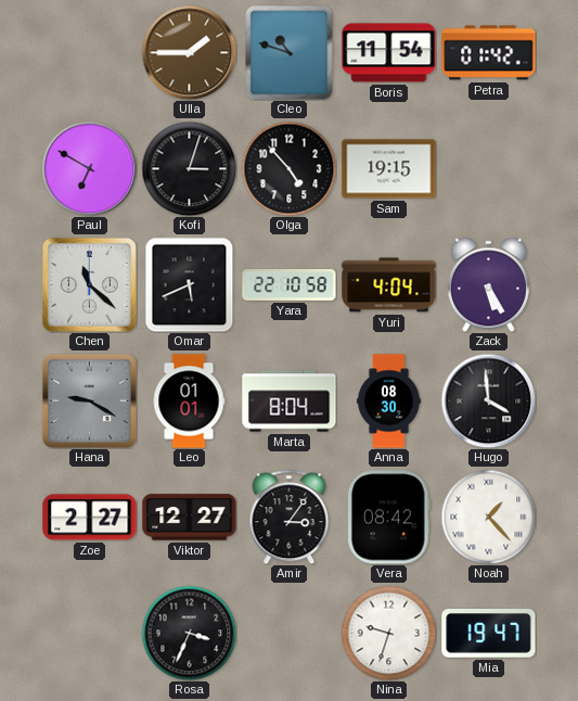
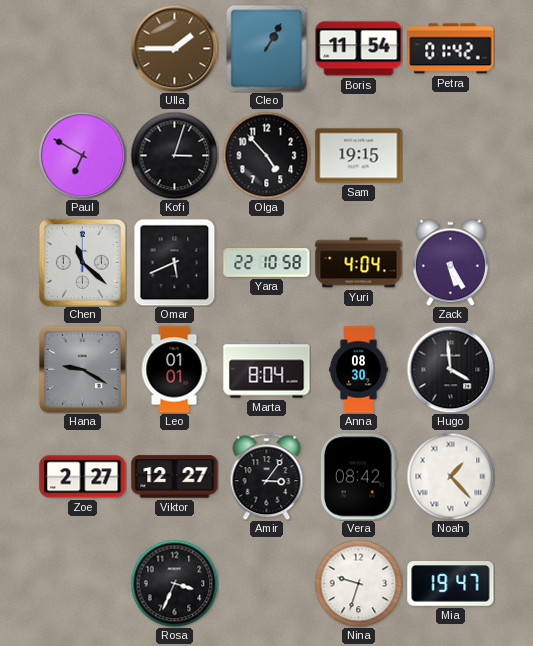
Cleo: 10:48 -> 1:05 (267, 48)
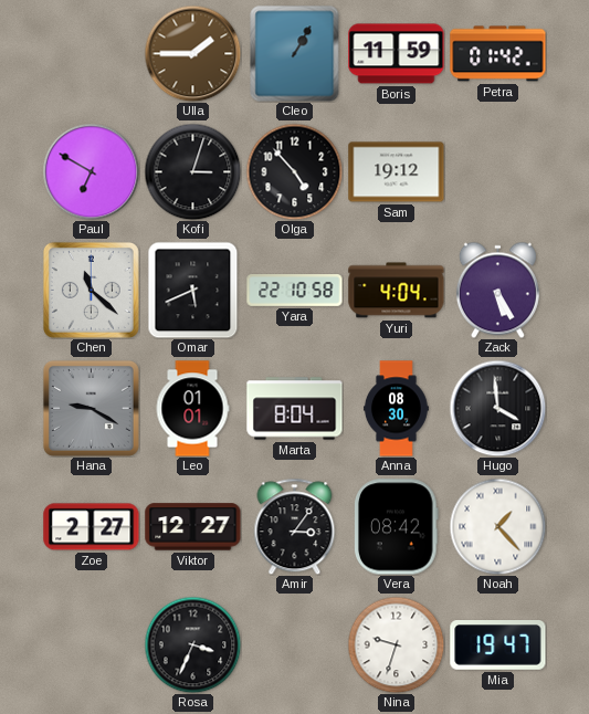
Boris: 11:54 -> 11:59 (397, 54)
Sam: 19:15 -> 19:12 (397, 172)
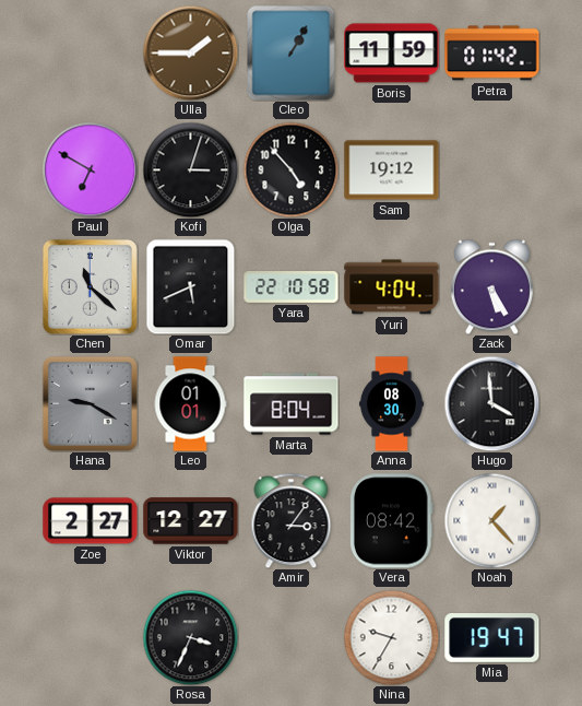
Nina: 9:33 -> 9:35 (391, 637)
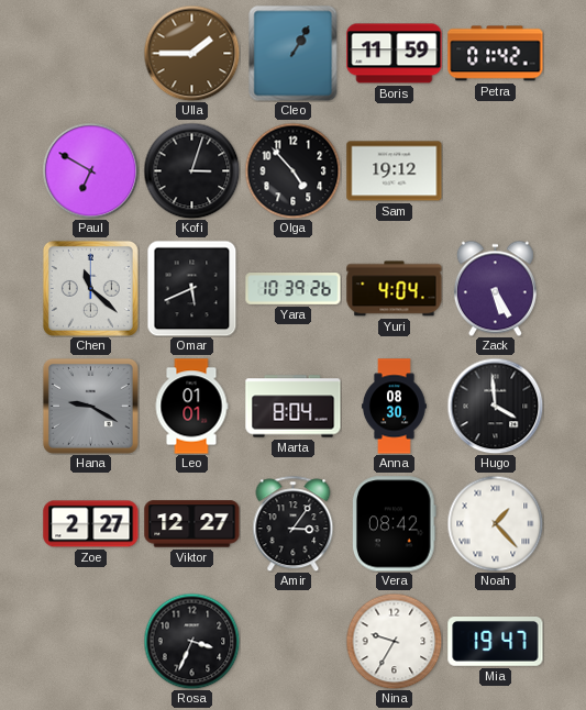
Yara: 22:10 -> 10:39 (294, 289)
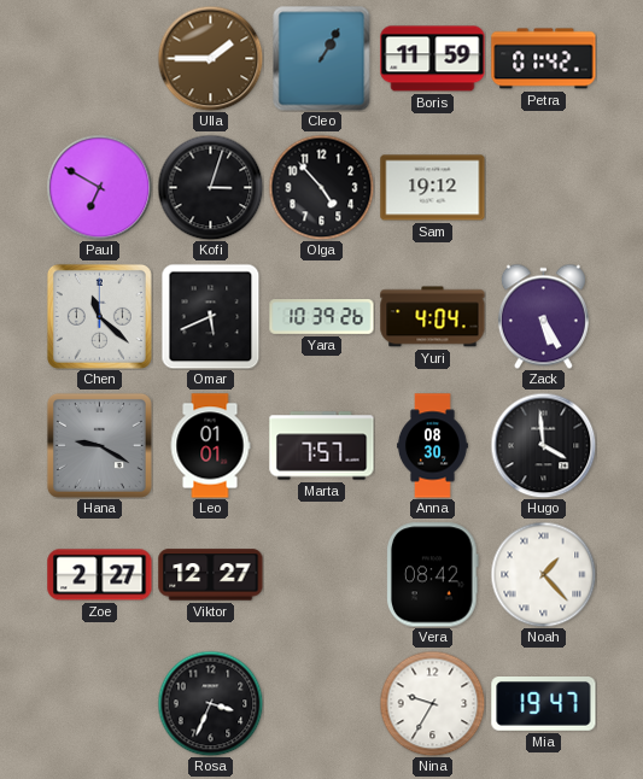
Marta: 8:04 -> 7:57 (322, 446)
Amir: 3:06 -> none (294, 523)
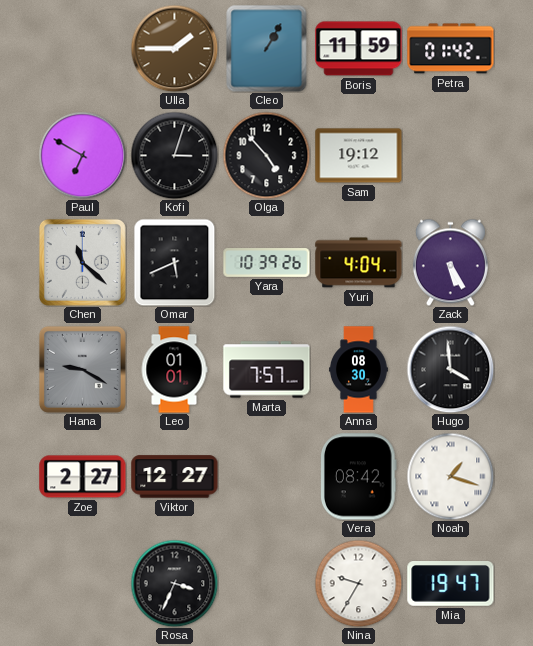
Noah: 1:23 -> 1:18 (450, 476)
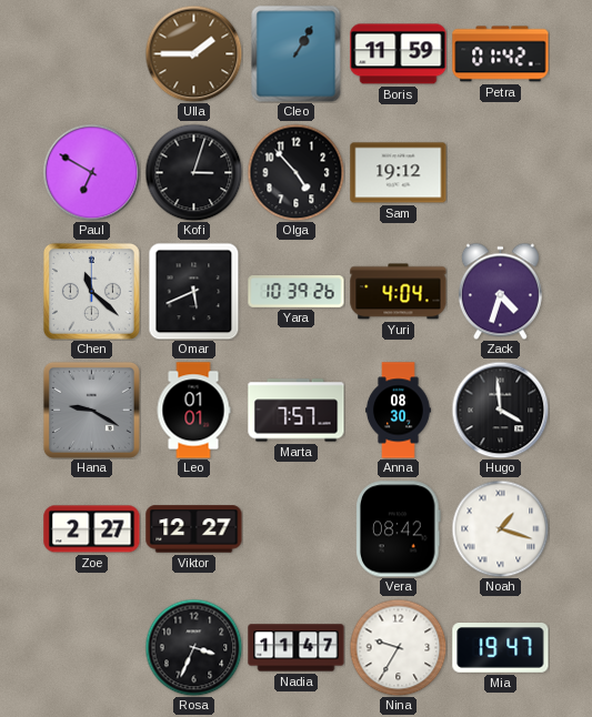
Zack: 5:25 -> 4:33 (500, 291)
Nadia: none -> 11:47 (297, 648)
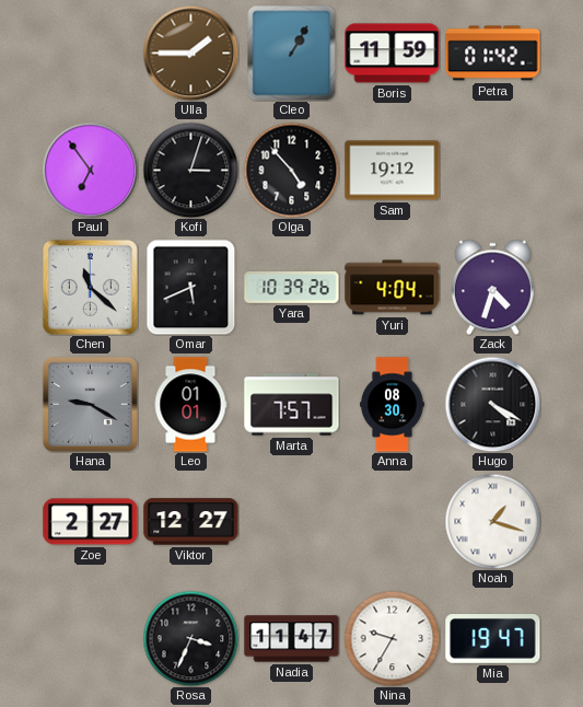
Paul: 6:50 -> 6:54 (90, 170)
Hugo: 3:59 -> 4:20 (492, 404)
Vera: 08:42 -> none (399, 529)
